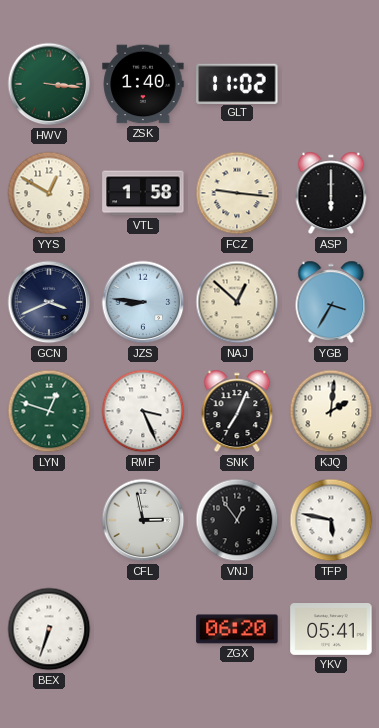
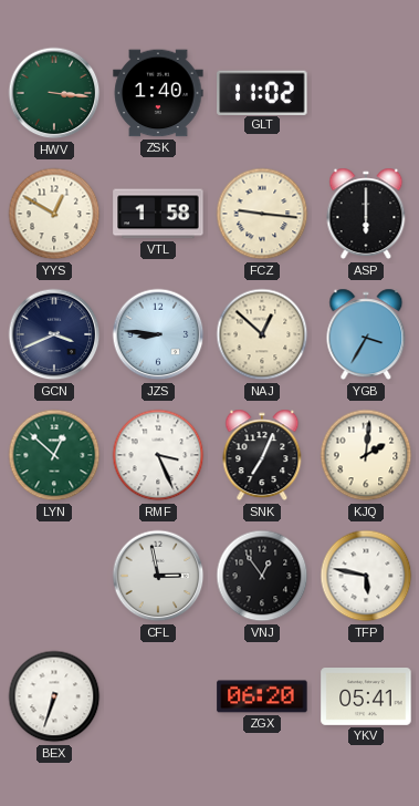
LYN: 12:48 -> 12:52 (54, 455)
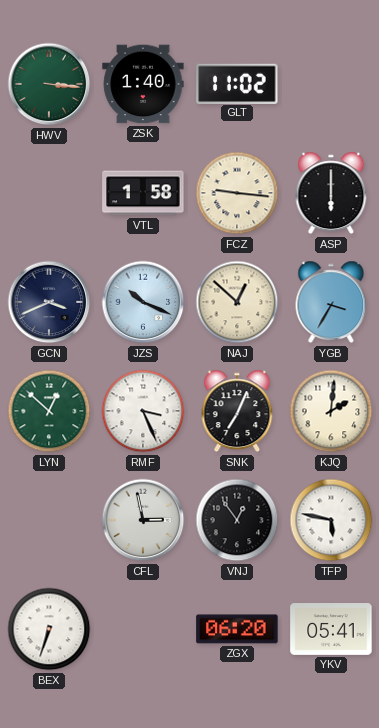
YYS: 12:50 -> none (54, 214)
JZS: 8:46 -> 10:19 (143, 302)
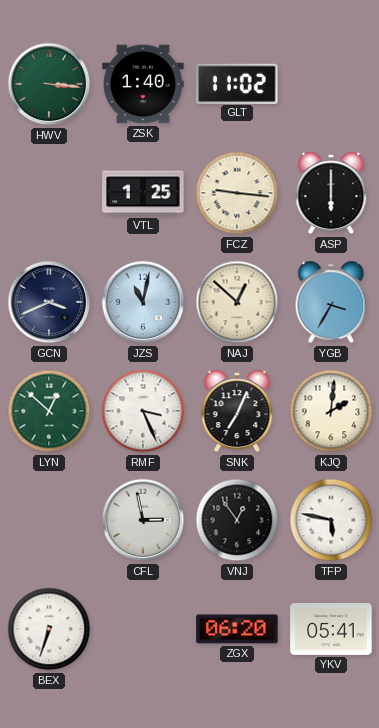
VTL: 1:58 -> 1:25 (143, 193)
JZS: 10:19 -> 11:02 (143, 302)
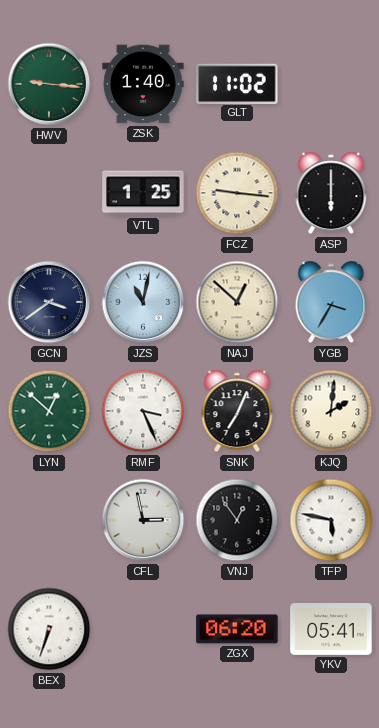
HWV: 3:16 -> 9:16 (49, 84)
GCN: 3:41 -> 3:39 (49, 302)
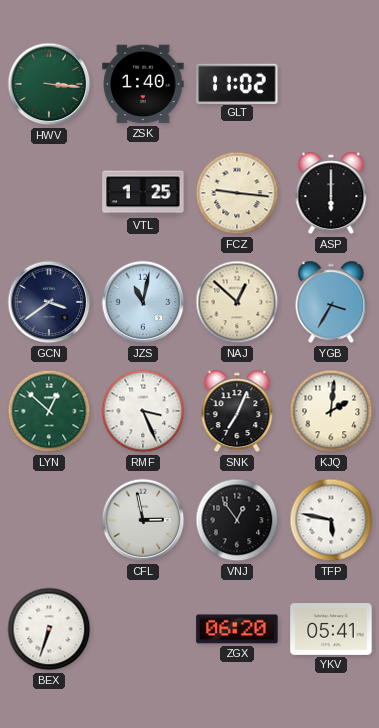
HWV: 9:16 -> 3:16 (49, 84)
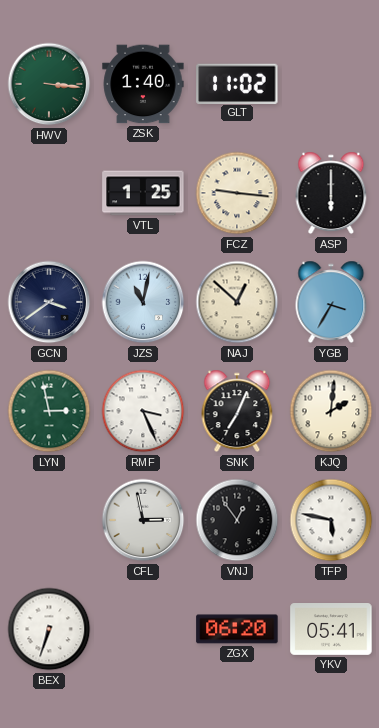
LYN: 12:52 -> 2:58 (49, 411)
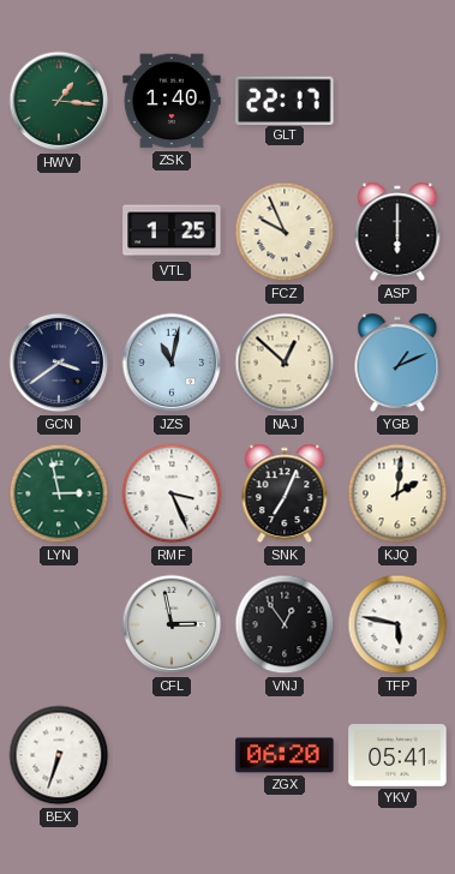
HWV: 3:16 -> 1:16 (59, 101)
GLT: 11:02 -> 22:17 (285, 100)
FCZ: 9:16 -> 9:56 (285, 232)
YGB: 3:35 -> 1:11 (397, 363)
